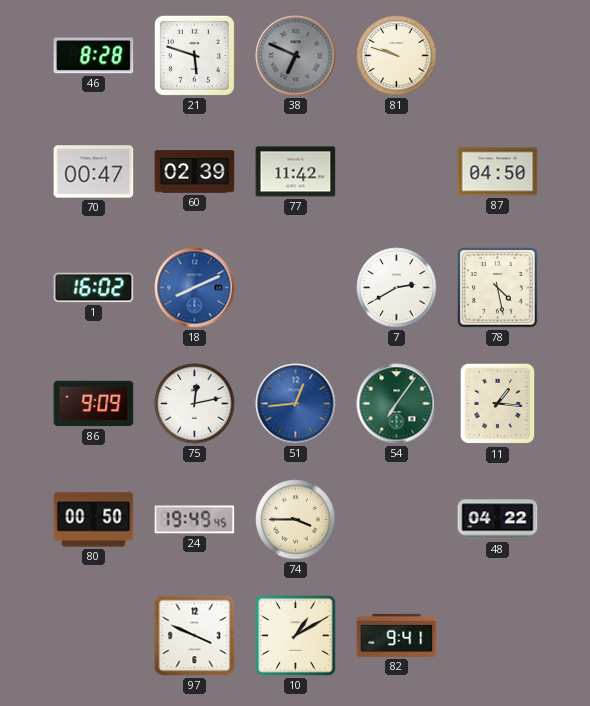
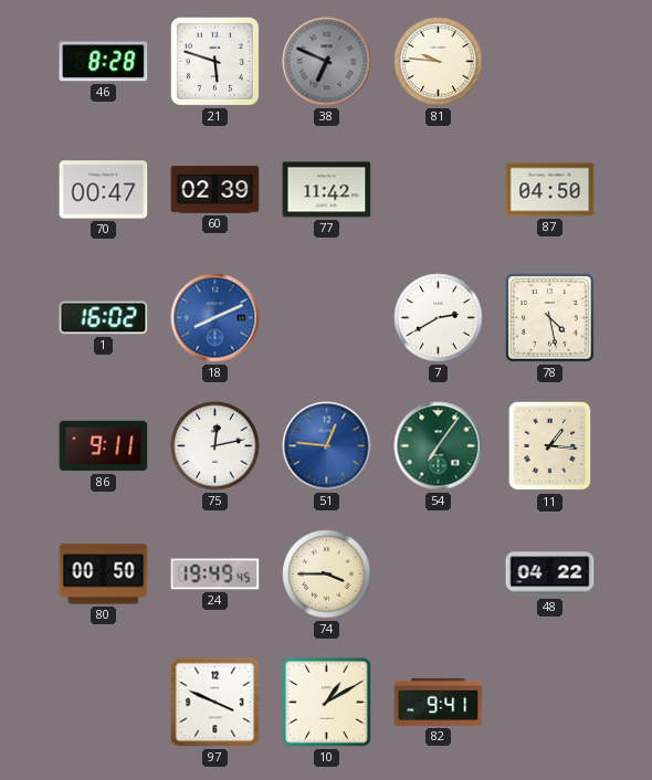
81: 9:48 -> 9:46 (439, 62)
86: 9:09 -> 9:11 (104, 446)
51: 12:44 -> 12:46 (327, 446)
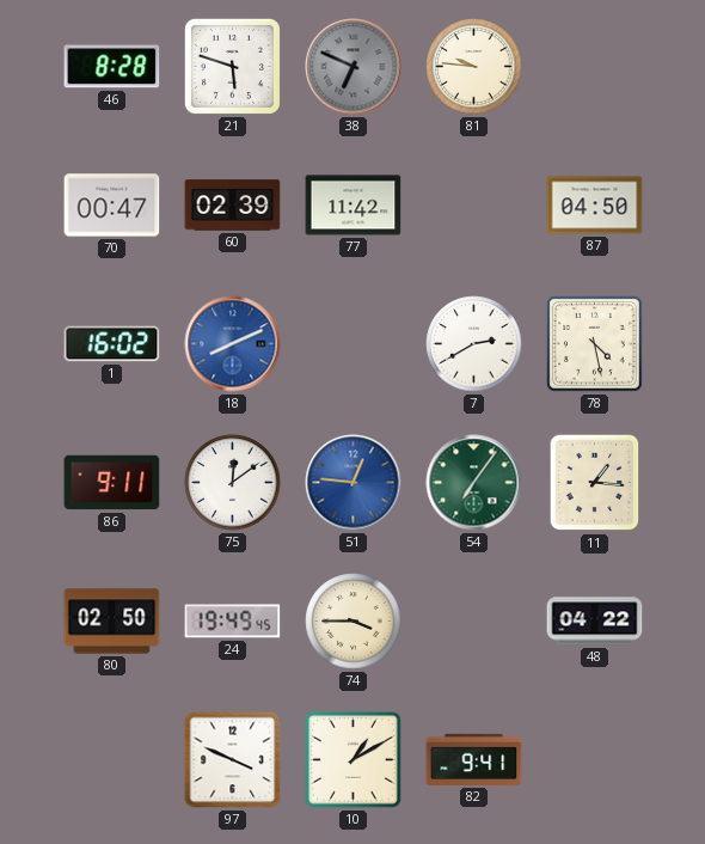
75: 12:13 -> 12:09 (233, 483)
80: 00:50 -> 02:50 (112, 622)
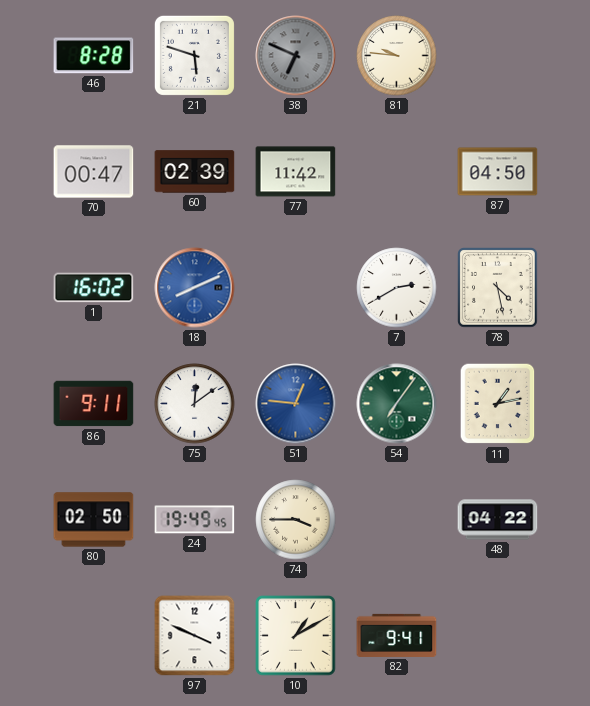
11: 1:16 -> 1:13 (498, 404)
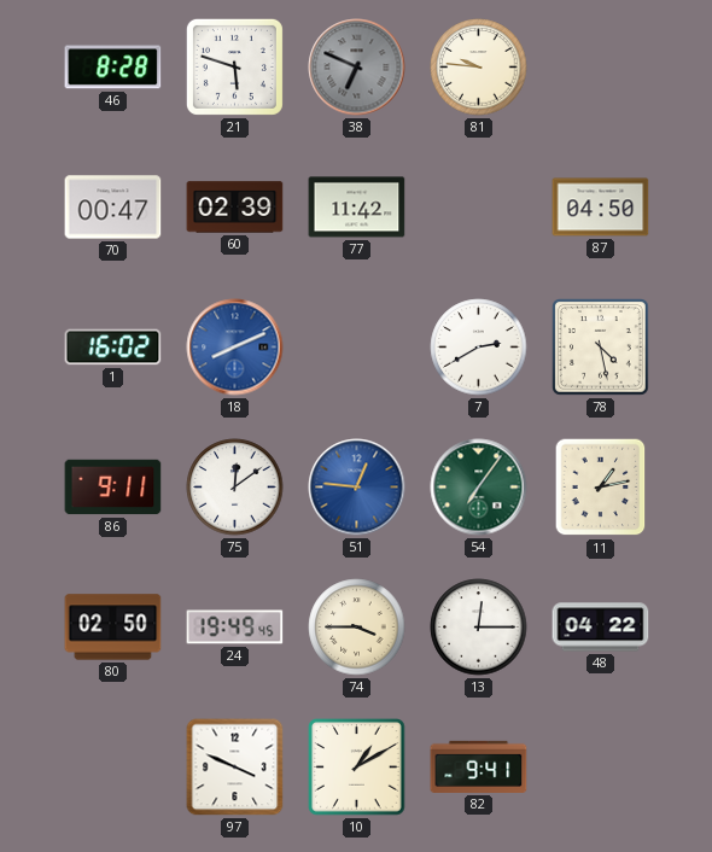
13: none -> 12:15 (479, 628)
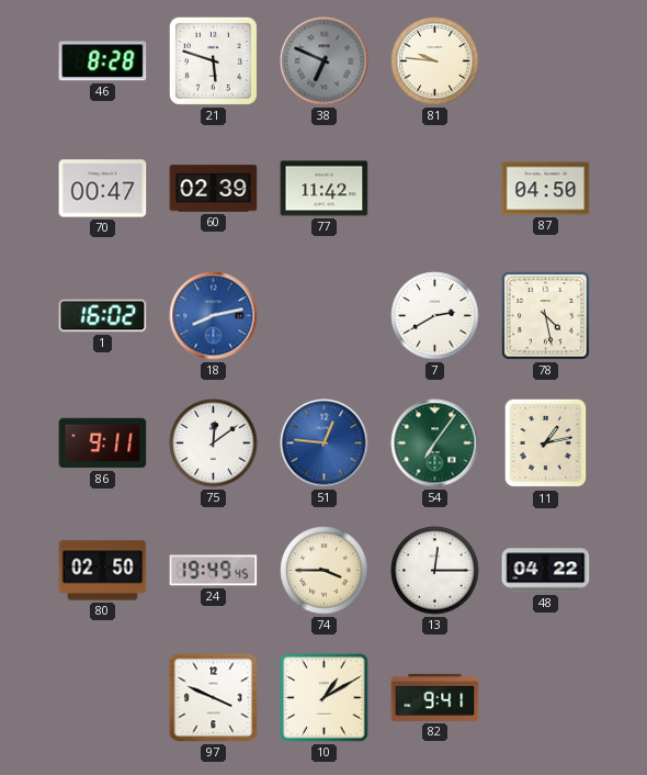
18: 8:11 -> 8:13 (214, 316)
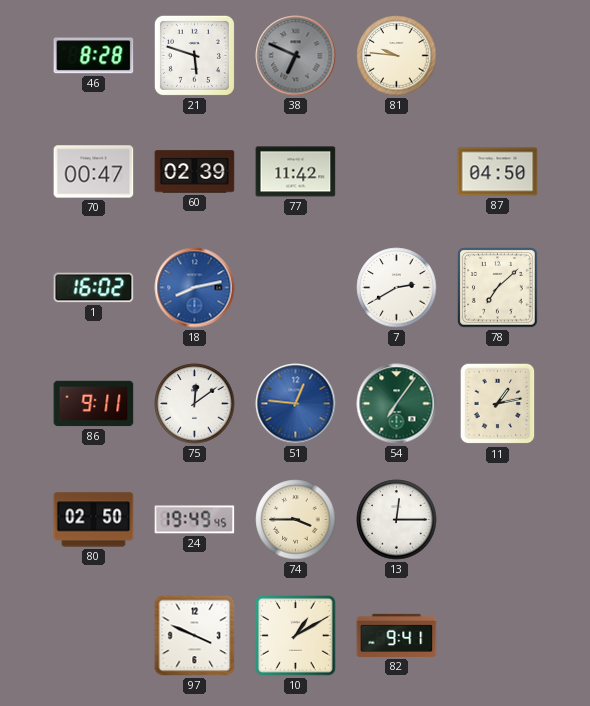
78: 4:28 -> 7:08 (498, 288)
48: 04:22 -> none (546, 571)
